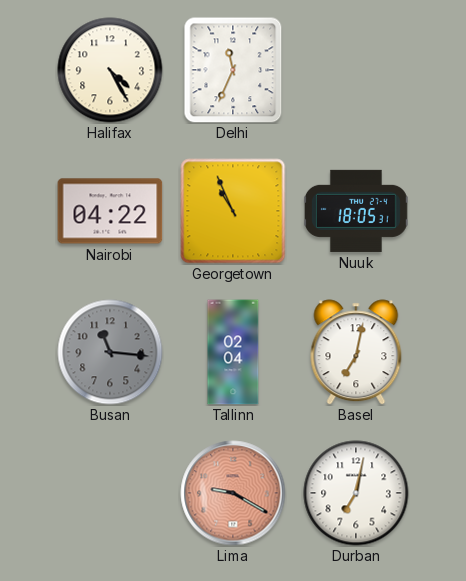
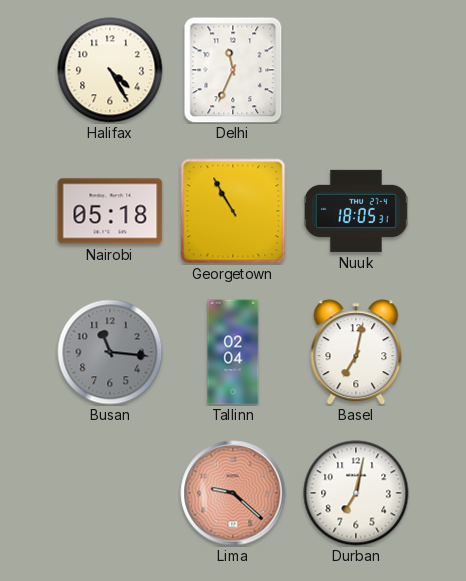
Nairobi: 04:22 -> 05:18 (110, 211)
Georgetown: 10:56 -> 10:55 (233, 211)
Lima: 9:20 -> 9:22 (233, 493)
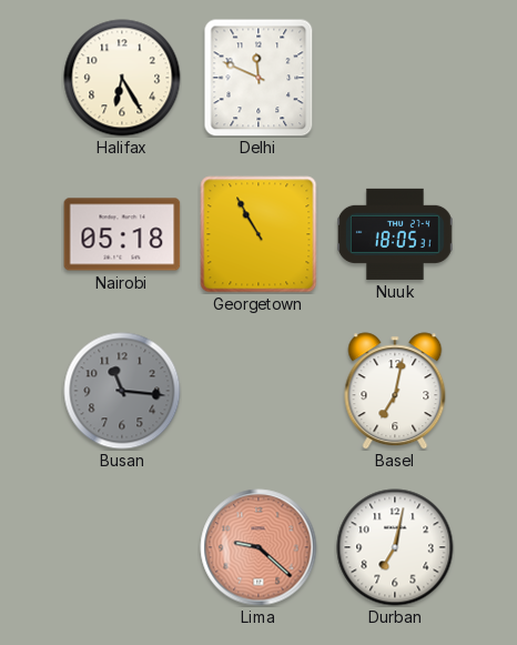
Halifax: 4:25 -> 6:25 (122, 78)
Delhi: 11:34 -> 11:49 (258, 78)
Tallinn: 02:04 -> none (233, 352)
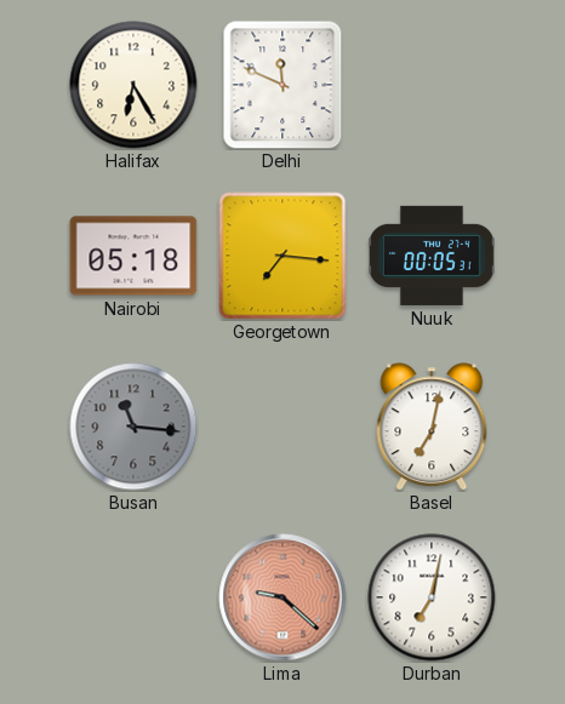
Georgetown: 10:55 -> 7:16 (282, 256)
Nuuk: 18:05 -> 00:05 (432, 256)
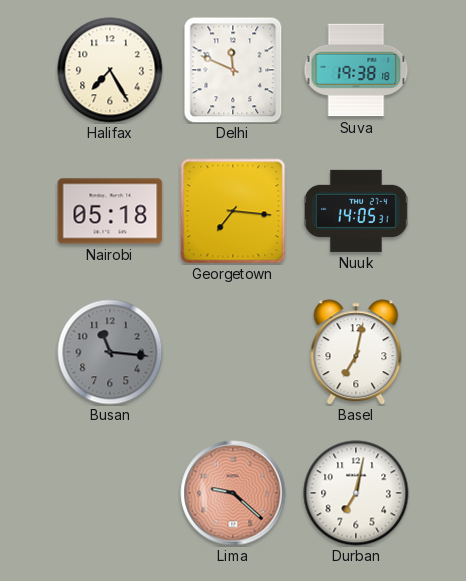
Halifax: 6:25 -> 7:25 (110, 70)
Suva: none -> 19:38 (356, 70)
Nuuk: 00:05 -> 14:05 (356, 211)
